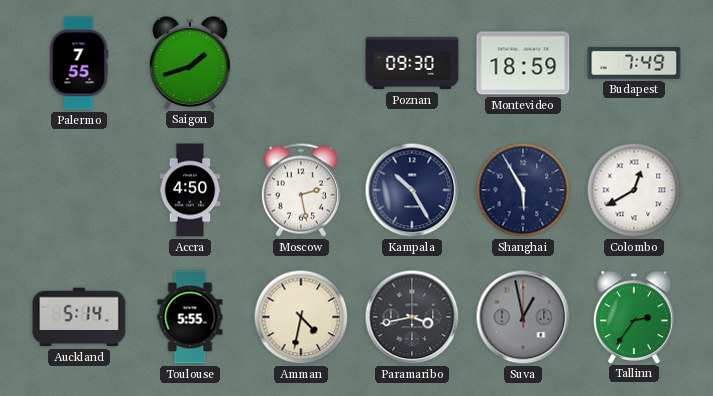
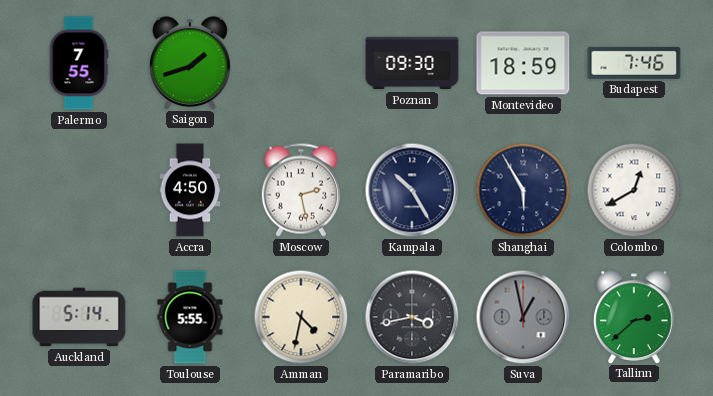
Budapest: 7:49 -> 7:46 (634, 63)
Tallinn: 2:36 -> 2:38 (634, 317)
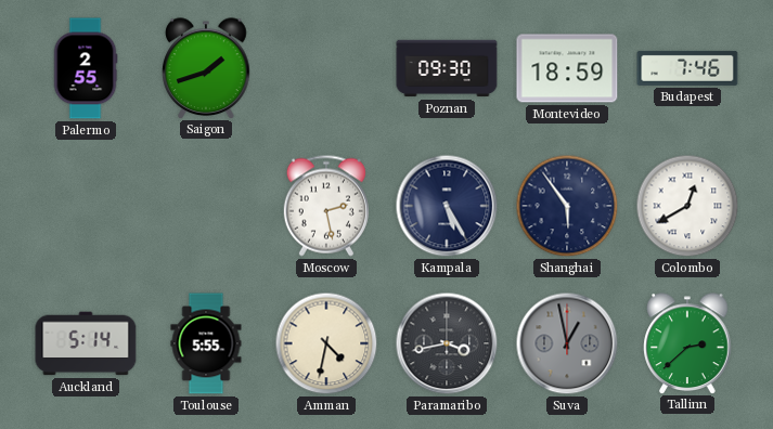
Palermo: 7:55 -> 2:55 (86, 68)
Accra: 4:50 -> none (190, 190)
Kampala: 10:25 -> 5:25 (447, 206)
Shanghai: 5:55 -> 5:54 (567, 206)
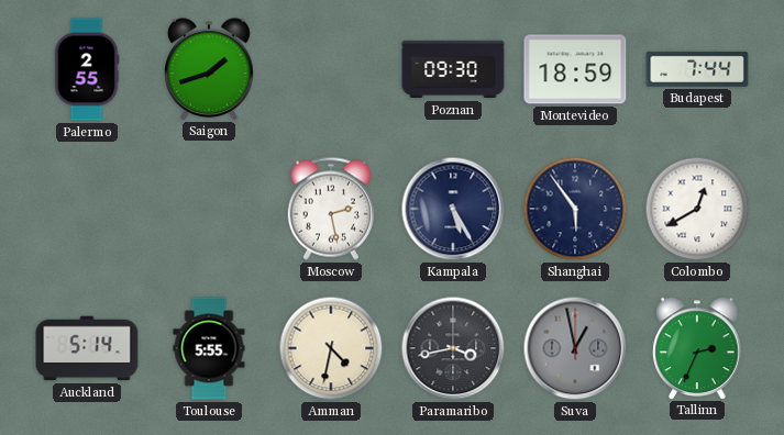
Budapest: 7:46 -> 7:44 (697, 69)
Tallinn: 2:38 -> 2:34 (697, 348)
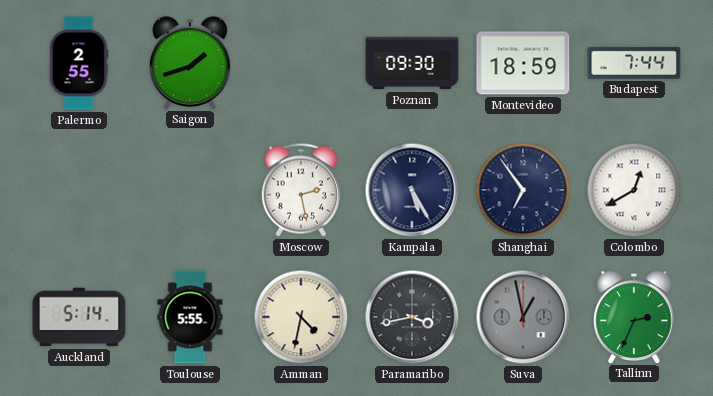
Shanghai: 5:54 -> 6:54 (523, 190)
